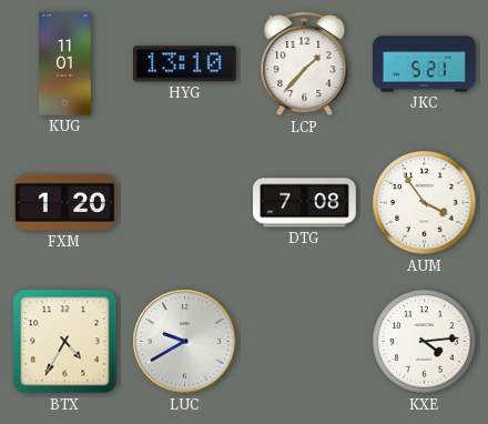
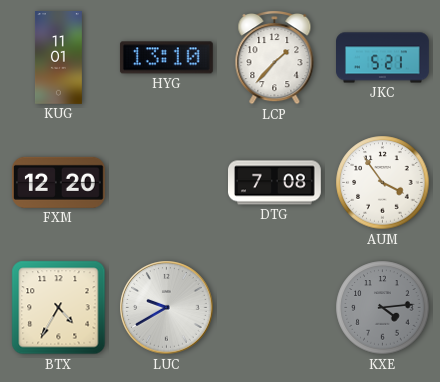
FXM: 1:20 -> 12:20 (58, 182)
KXE dial: white -> grey (383, 308)
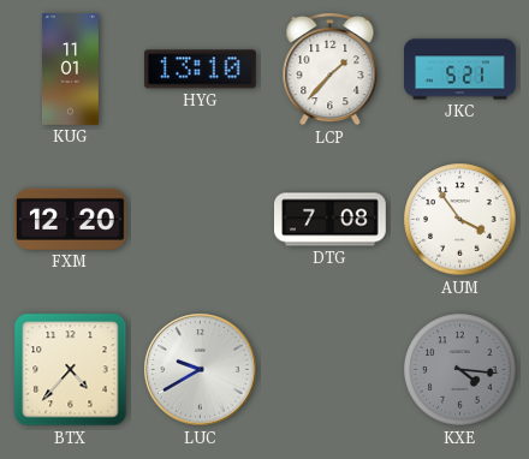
BTX: 4:35 -> 4:37 (71, 370)
KXE: 4:14 -> 4:16 (460, 370)
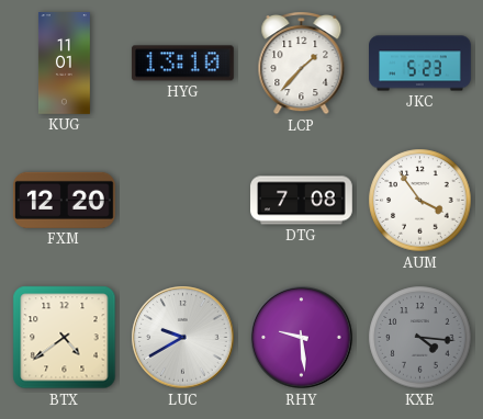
JKC: 5:21 -> 5:23 (420, 64)
BTX: 4:37 -> 4:39 (65, 338)
RHY: none -> 9:29 (302, 338)
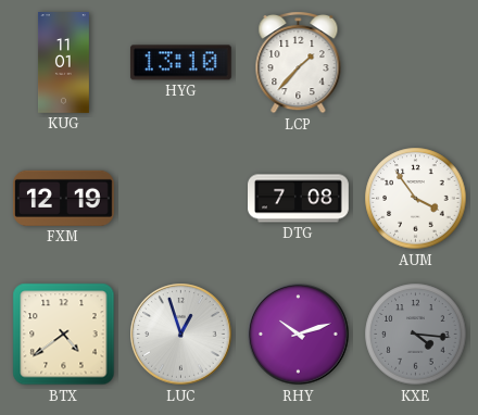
JKC: 5:23 -> none (420, 64)
FXM: 12:20 -> 12:19 (63, 198)
LUC: 9:40 -> 12:57 (181, 335)
RHY: 9:29 -> 10:12 (299, 335)
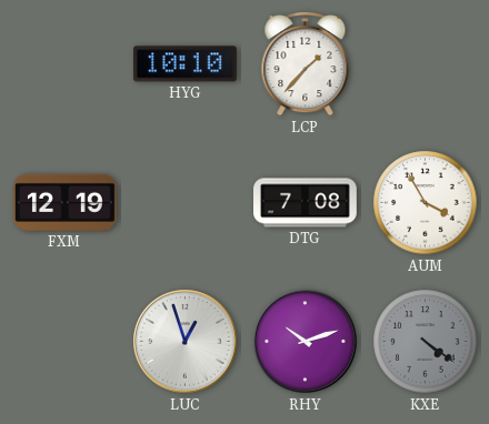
KUG: 11:01 -> none (64, 63)
HYG: 13:10 -> 10:10 (184, 64)
AUM: 3:54 -> 3:55 (426, 203)
BTX: 4:39 -> none (64, 335)
KXE: 4:16 -> 4:21 (426, 342)
